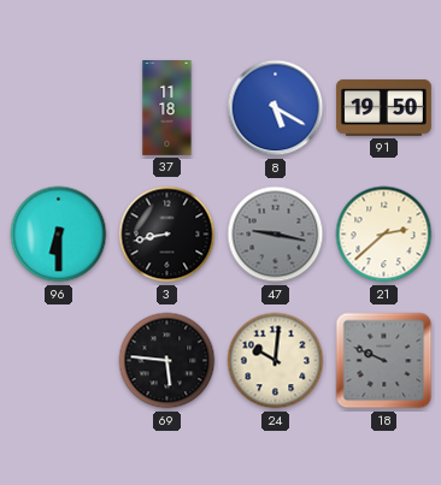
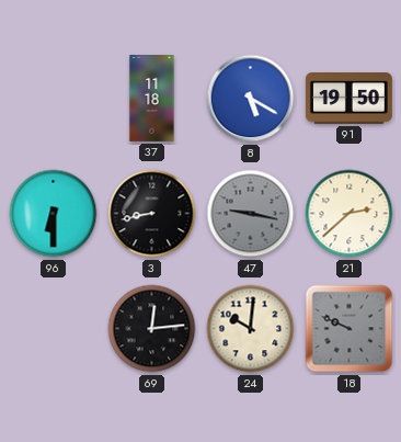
69: 5:46 -> 12:14 (152, 329)
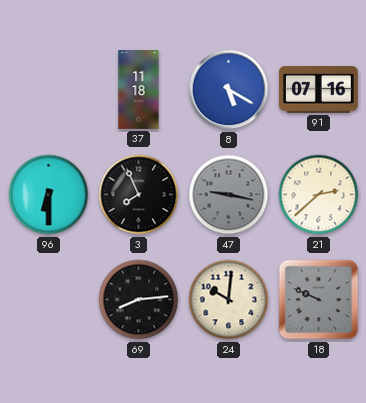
91: 19:50 -> 07:16 (318, 90)
3: 8:43 -> 7:56 (139, 195)
69: 12:14 -> 8:14 (139, 300)
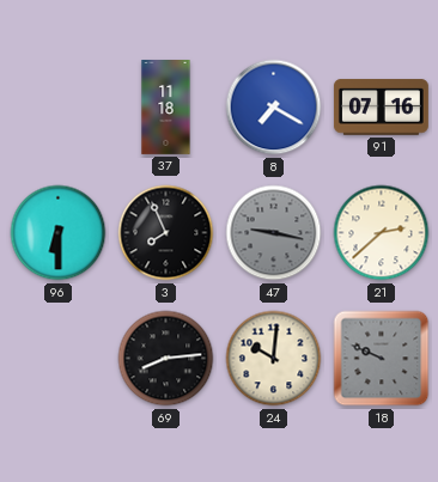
8: 5:20 -> 7:20 (274, 108)
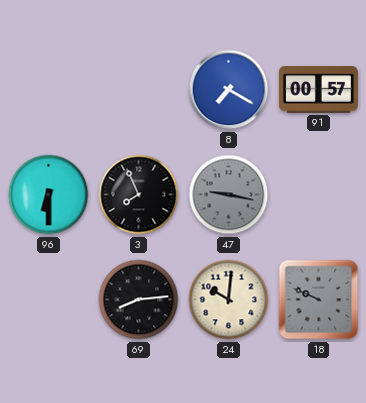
37: 11:18 -> none (166, 108)
91: 07:16 -> 00:57 (318, 90)
21: 2:38 -> none (382, 233)
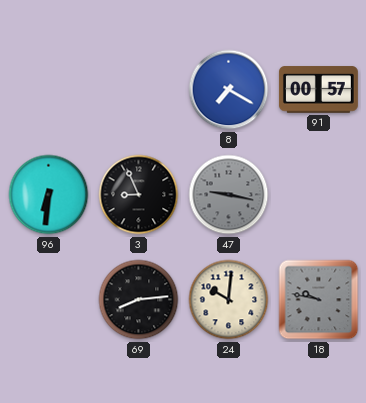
96: 6:30 -> 6:31 (49, 195)
3: 7:56 -> 8:56 (139, 195)
18: 9:49 -> 9:47 (319, 300)
